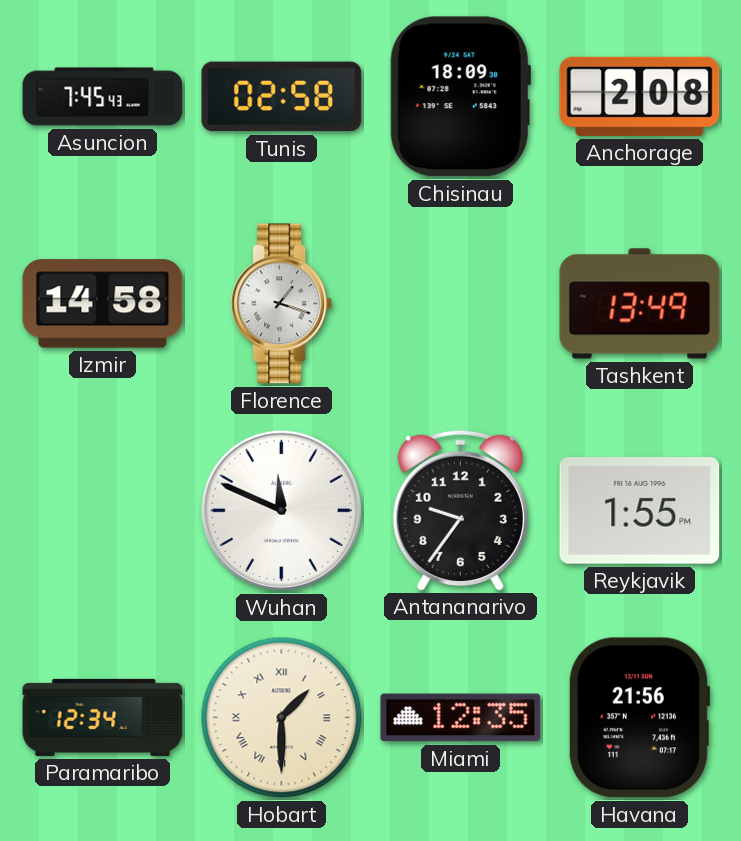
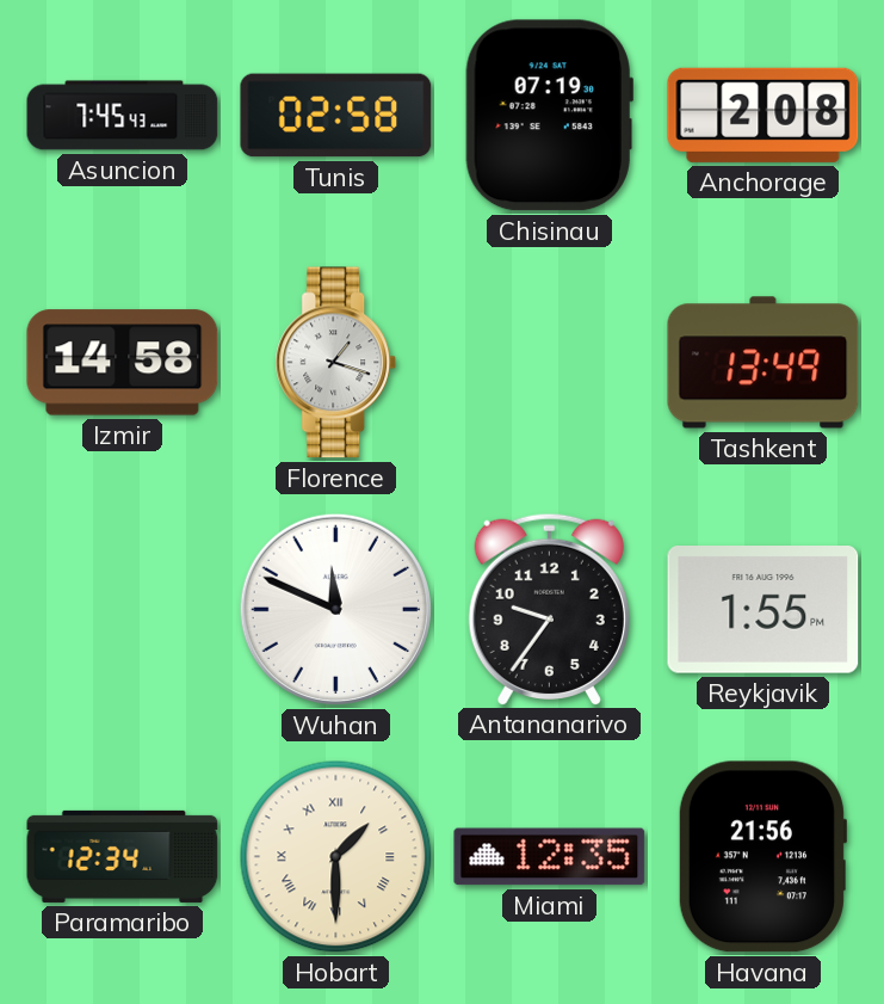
Chisinau: 18:09 -> 07:19 (549, 116)
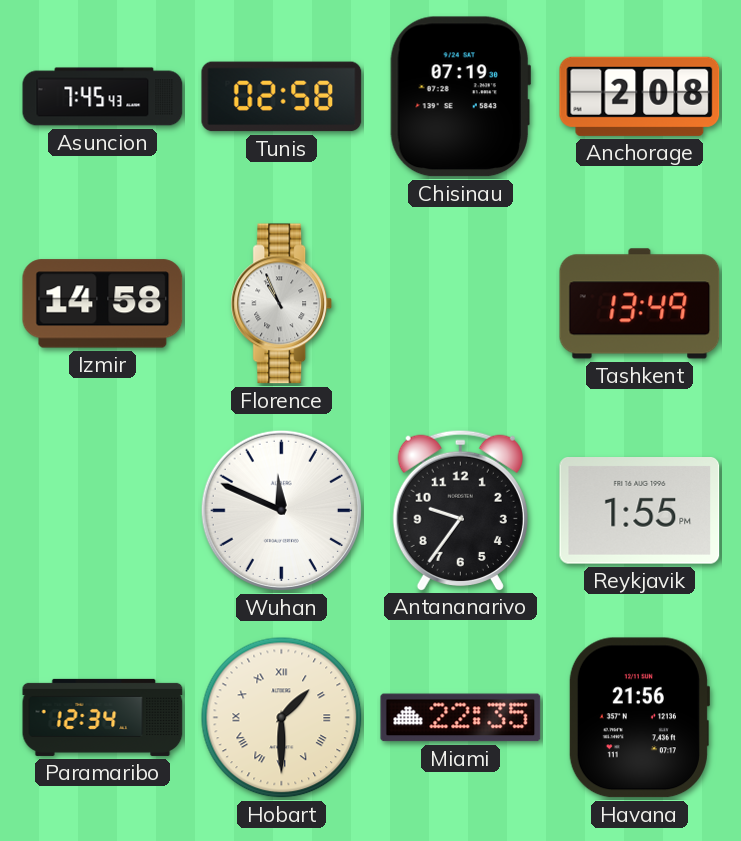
Florence: 1:18 -> 10:56 (282, 304)
Miami: 12:35 -> 22:35 (461, 718)
